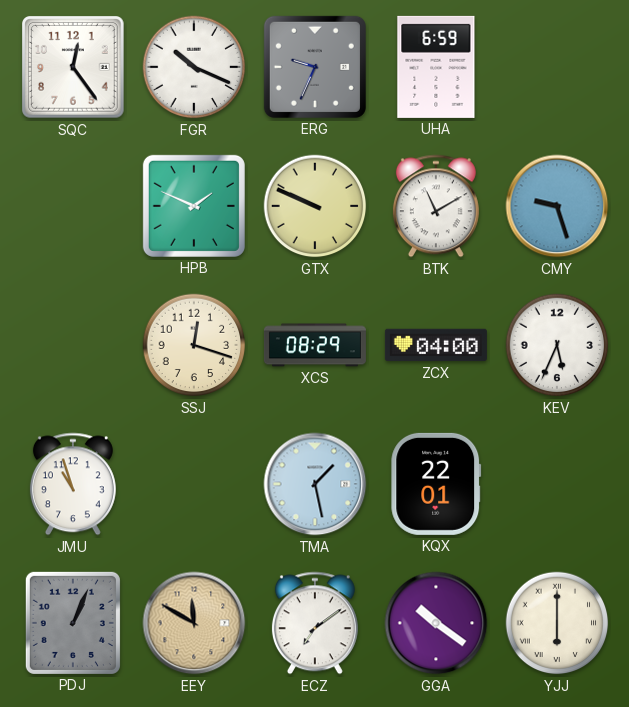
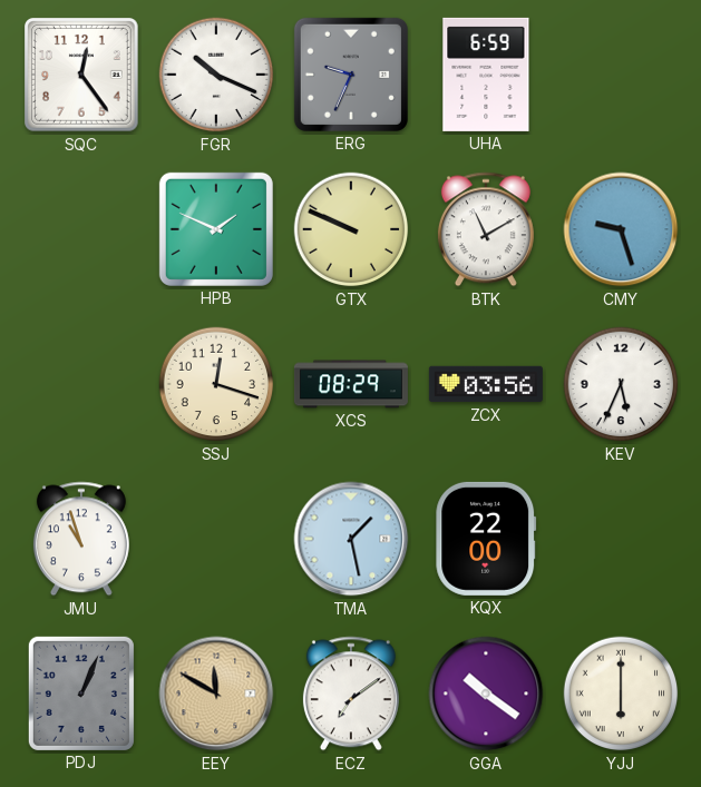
ZCX: 04:00 -> 03:56 (486, 384)
KQX: 22:01 -> 22:00 (486, 539)
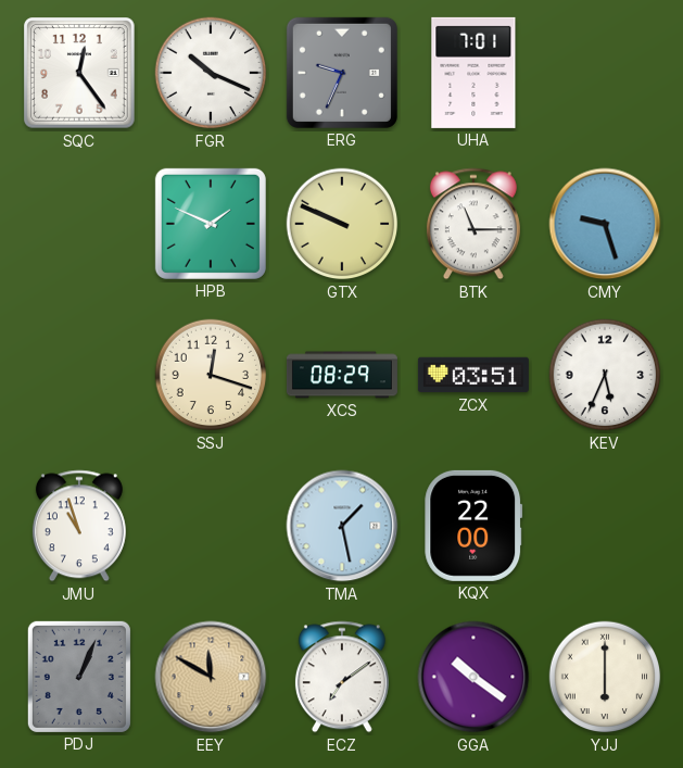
UHA: 6:59 -> 7:01 (473, 73)
BTK: 11:10 -> 11:15 (473, 224)
ZCX: 03:56 -> 03:51 (473, 375)
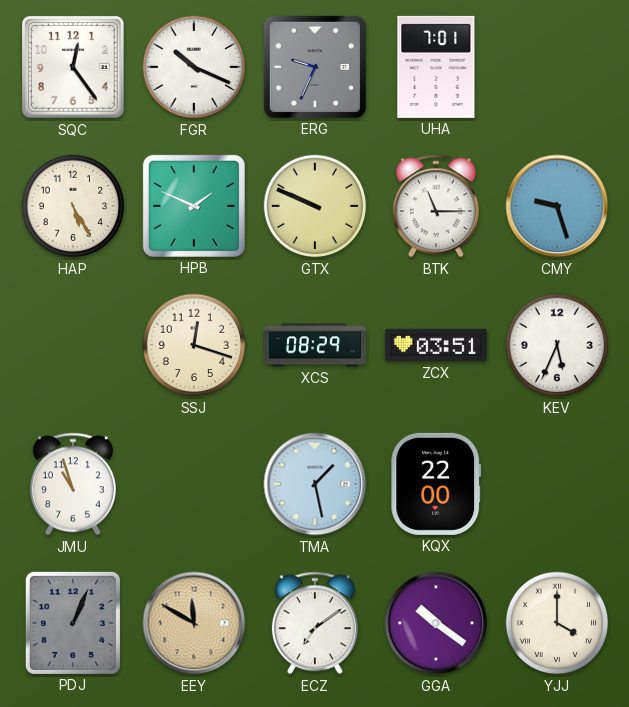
HAP: none -> 5:25 (73, 206)
YJJ: 6:00 -> 4:00 (557, 623)
